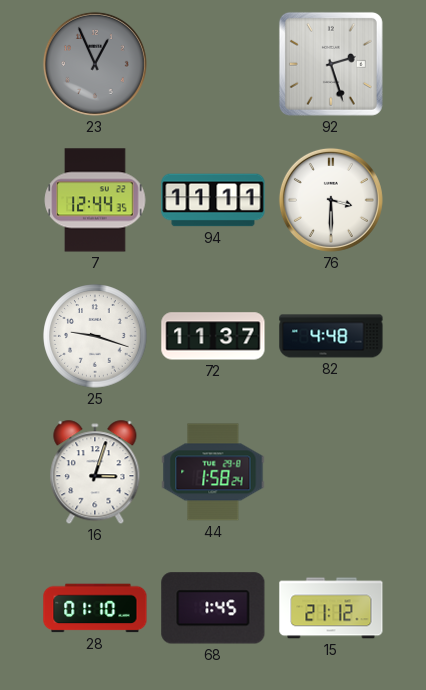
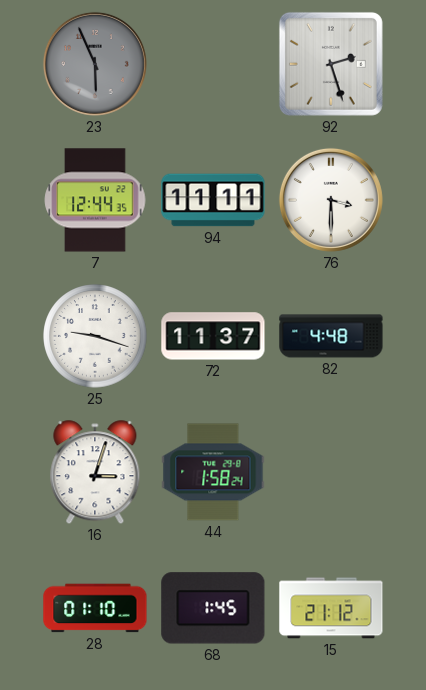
23: 12:56 -> 5:56 (95, 64)
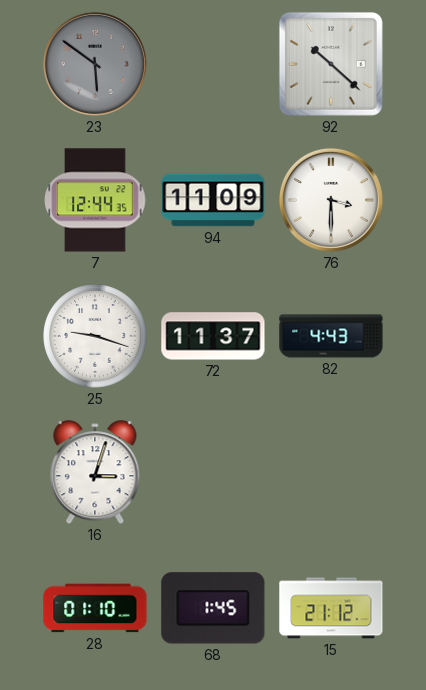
23: 5:56 -> 5:51 (95, 64)
92: 2:27 -> 10:22 (331, 64)
94: 11:11 -> 11:09 (213, 200)
82: 4:48 -> 4:43 (331, 336)
44: 1:58 -> none (213, 472)
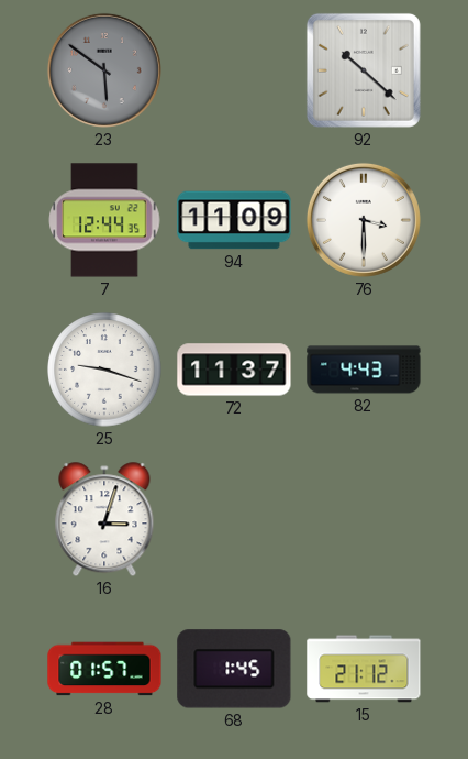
28: 01:10 -> 01:57 (104, 669)
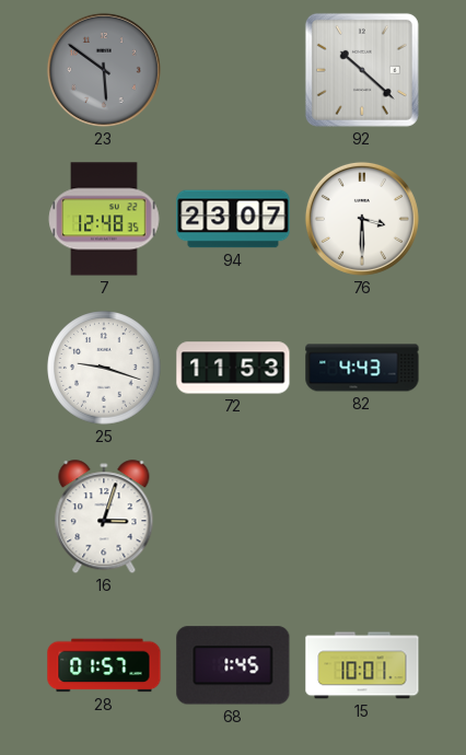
7: 12:44 -> 12:48 (104, 219)
94: 11:09 -> 23:07 (233, 219)
72: 11:37 -> 11:53 (233, 368)
15: 21:12 -> 10:01 (362, 665)
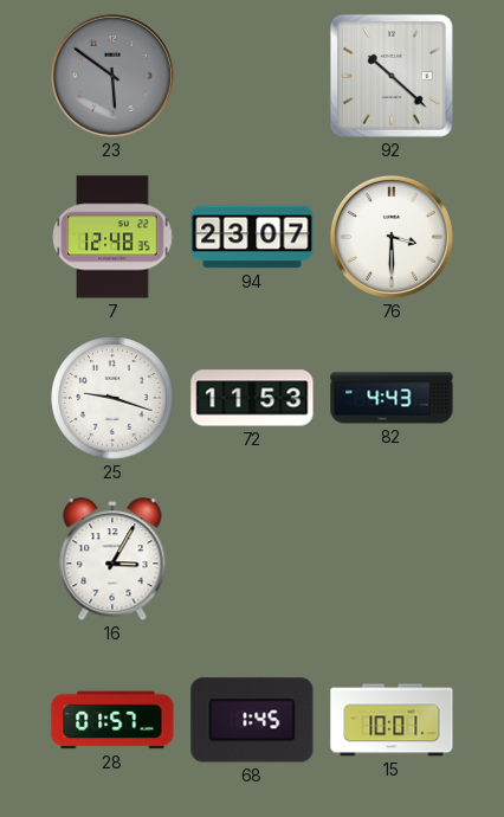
16: 3:03 -> 3:05 (112, 560)
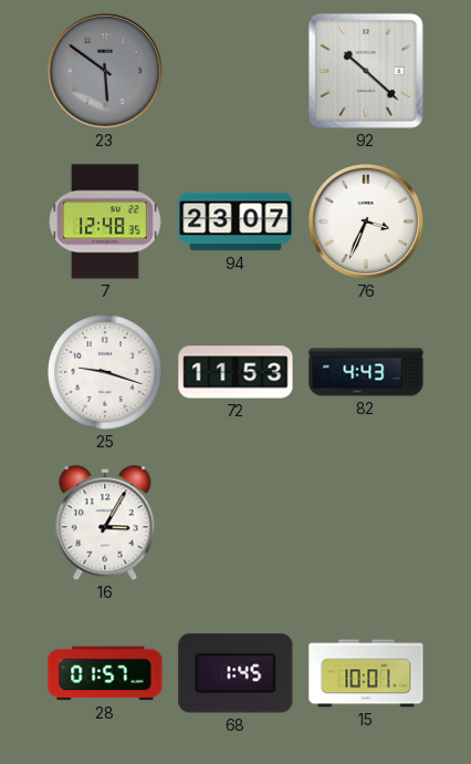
76: 3:30 -> 3:34 (366, 221)
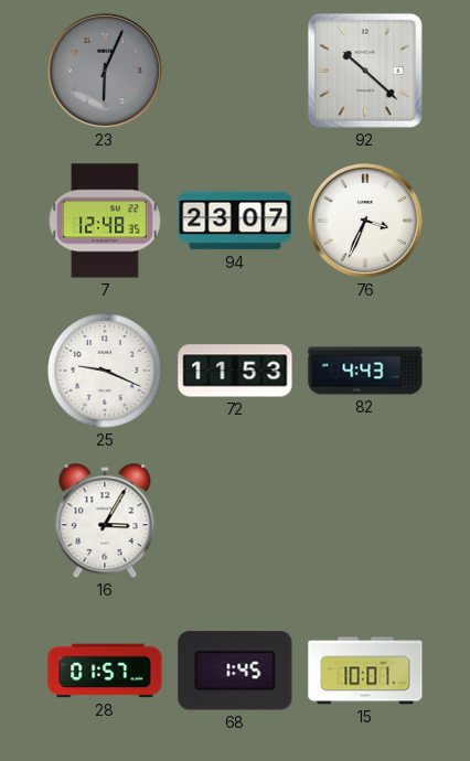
23: 5:51 -> 6:04 (105, 71)
25: 9:18 -> 9:19 (105, 371)
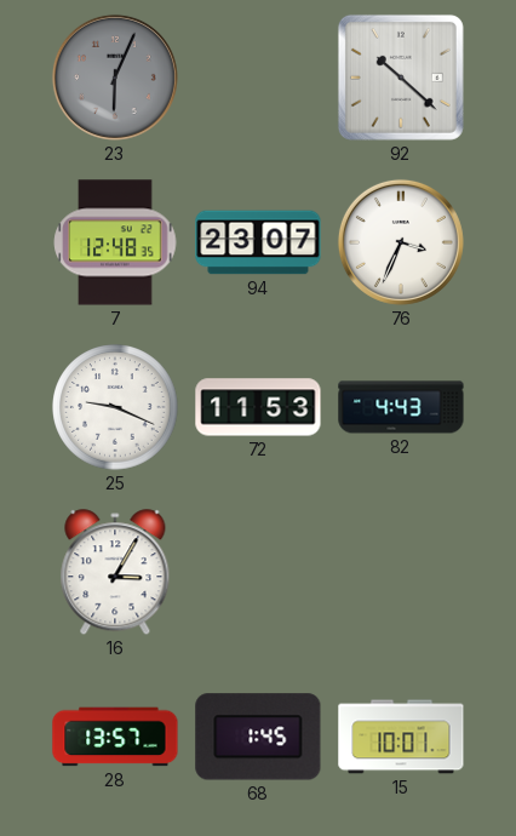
28: 01:57 -> 13:57 (115, 737)
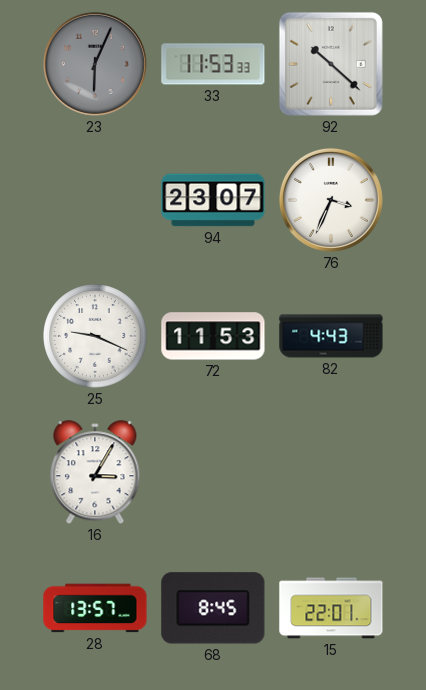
33: none -> 11:53 (213, 64)
7: 12:48 -> none (115, 242)
68: 1:45 -> 8:45 (213, 608)
15: 10:01 -> 22:01 (331, 608)
